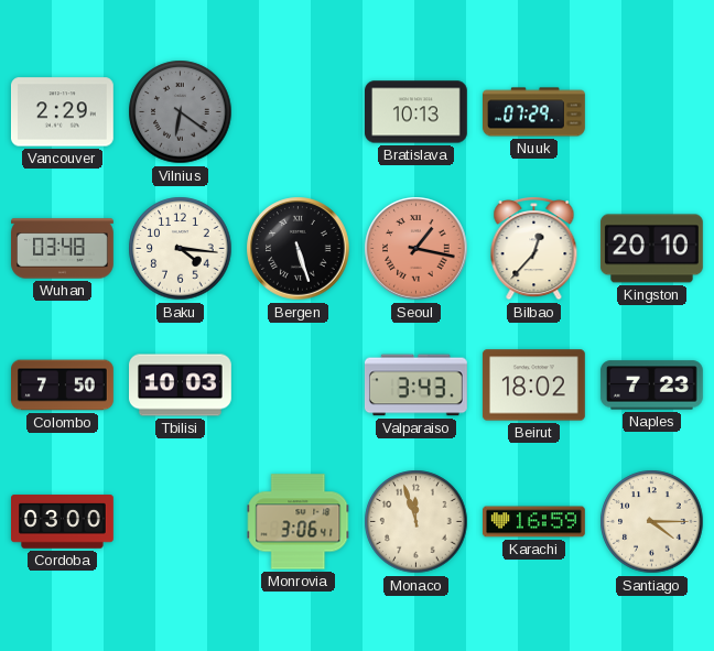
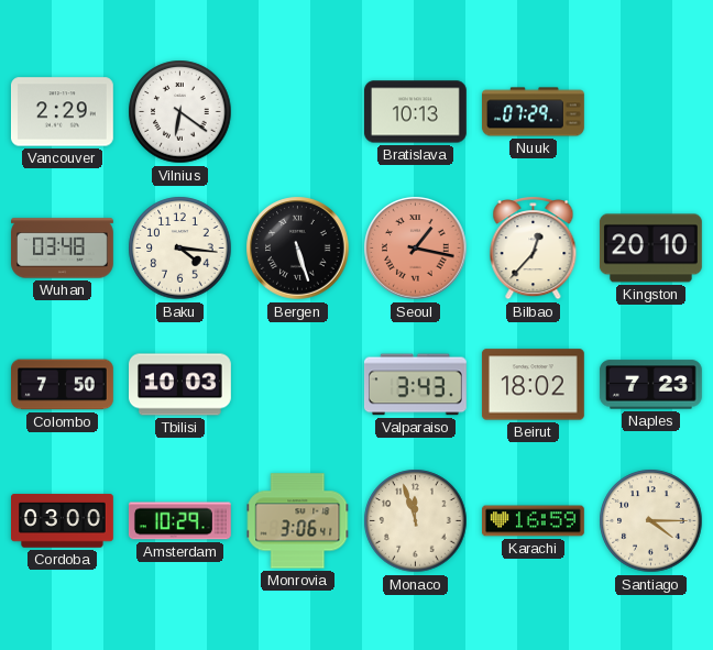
Vilnius dial: grey -> white (180, 112)
Amsterdam: none -> 10:29 (179, 521)
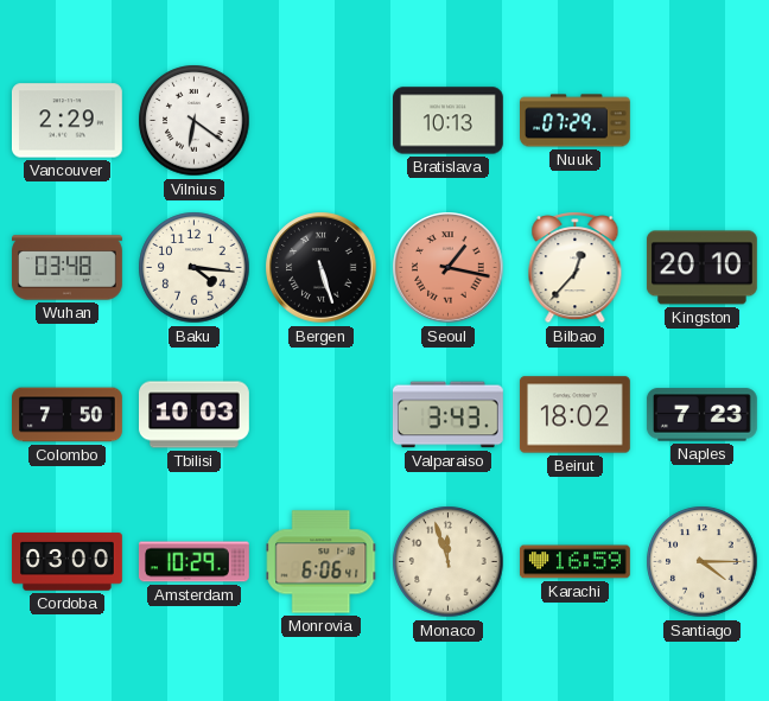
Monrovia: 3:06 -> 6:06 (322, 562)
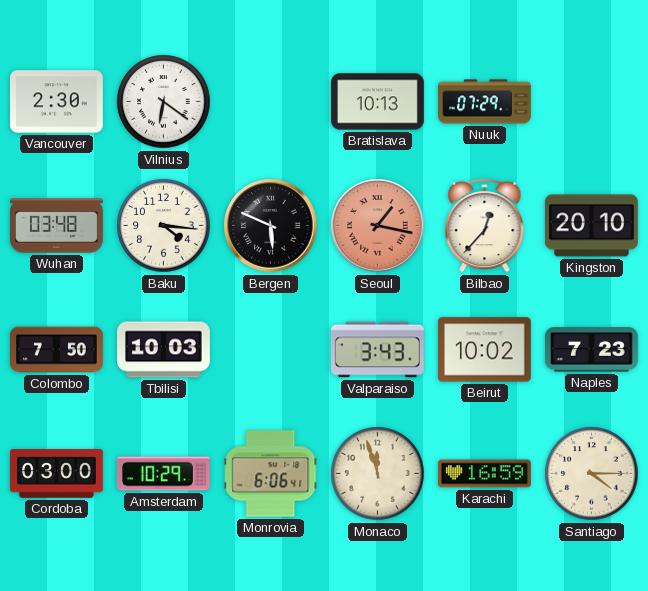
Vancouver: 2:29 -> 2:30 (56, 102)
Bergen: 5:27 -> 5:49 (271, 226)
Beirut: 18:02 -> 10:02 (484, 350)
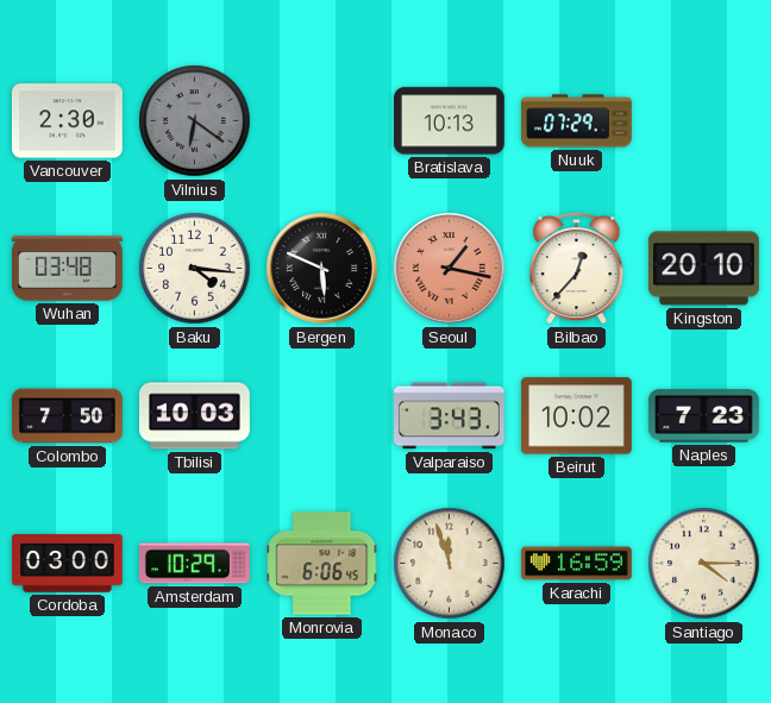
Vilnius dial: white -> grey (195, 121)
Monrovia: 6:06:41 -> 6:06:45 (322, 564)
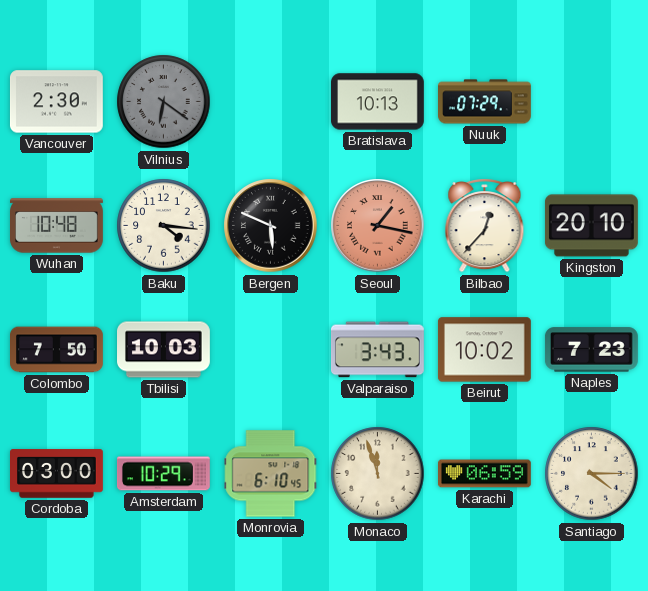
Wuhan: 03:48 -> 10:48 (57, 226)
Monrovia: 6:06 -> 6:10 (271, 474)
Karachi: 16:59 -> 06:59 (485, 474)
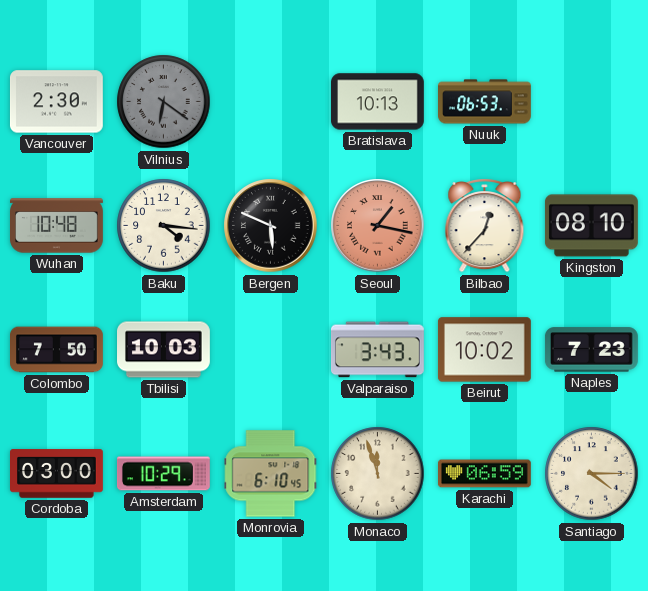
Nuuk: 07:29 -> 06:53 (485, 102)
Kingston: 20:10 -> 08:10 (591, 226)
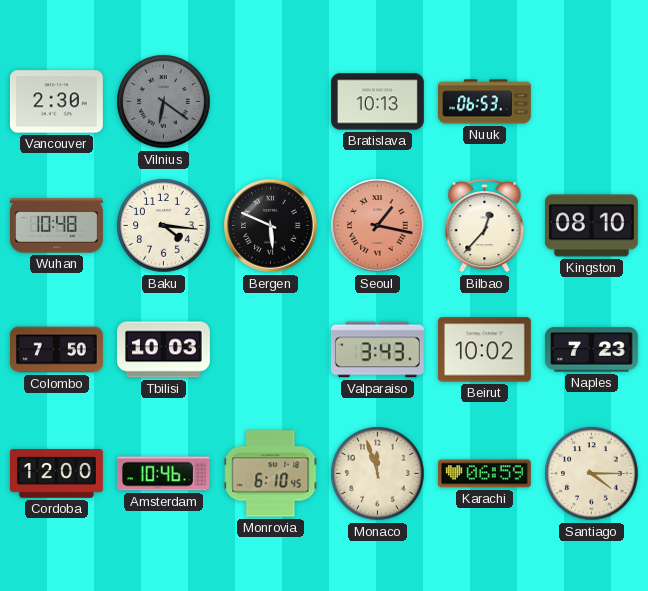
Cordoba: 03:00 -> 12:00 (57, 474)
Amsterdam: 10:29 -> 10:46 (163, 474)
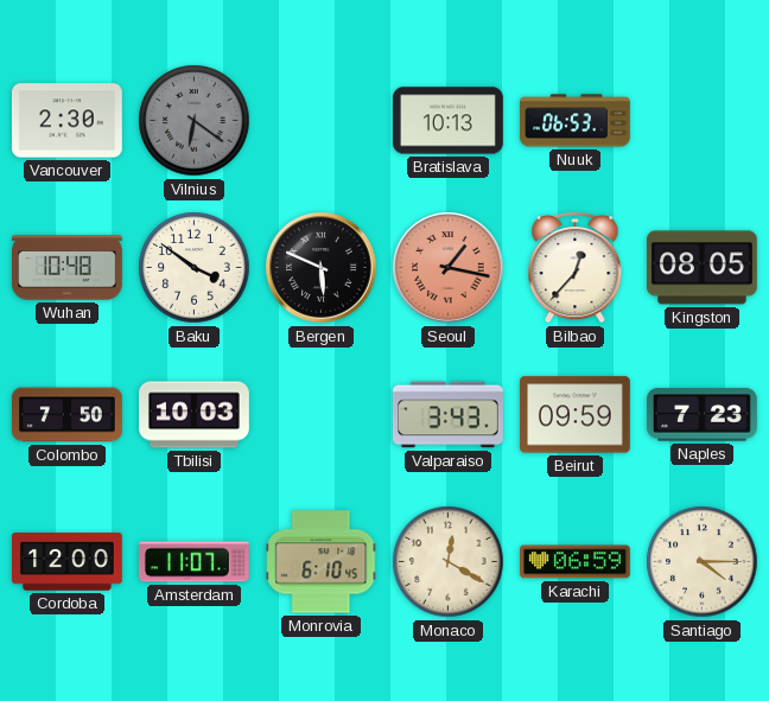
Baku: 4:16 -> 3:51 (195, 268)
Kingston: 08:10 -> 08:05 (701, 268)
Beirut: 10:02 -> 09:59 (574, 415)
Amsterdam: 10:46 -> 11:07 (193, 562)
Monaco: 11:57 -> 12:20 (449, 562)
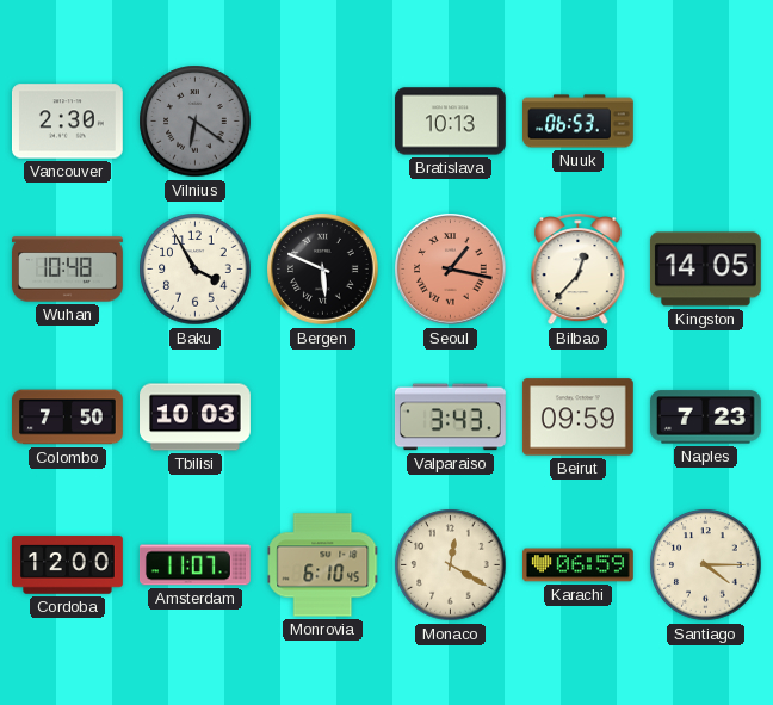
Baku: 3:51 -> 3:55 (196, 270)
Kingston: 08:05 -> 14:05 (705, 270)
